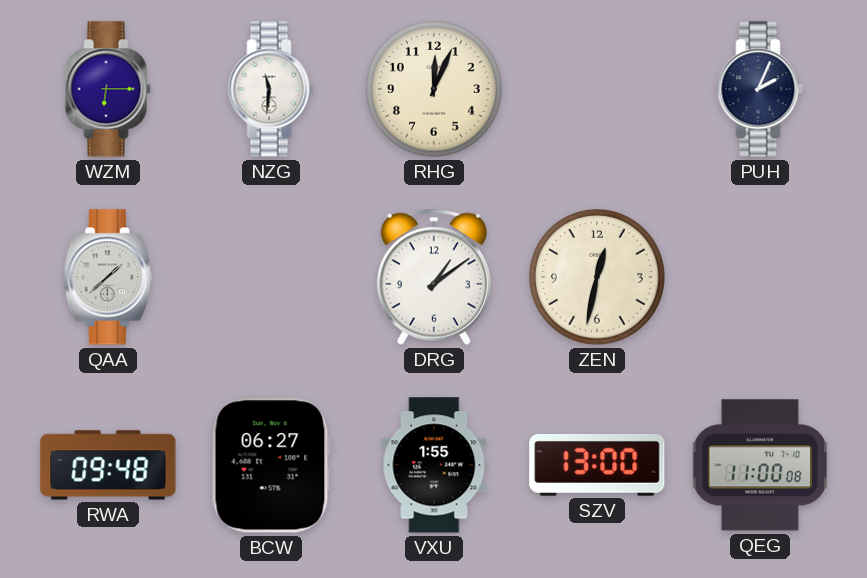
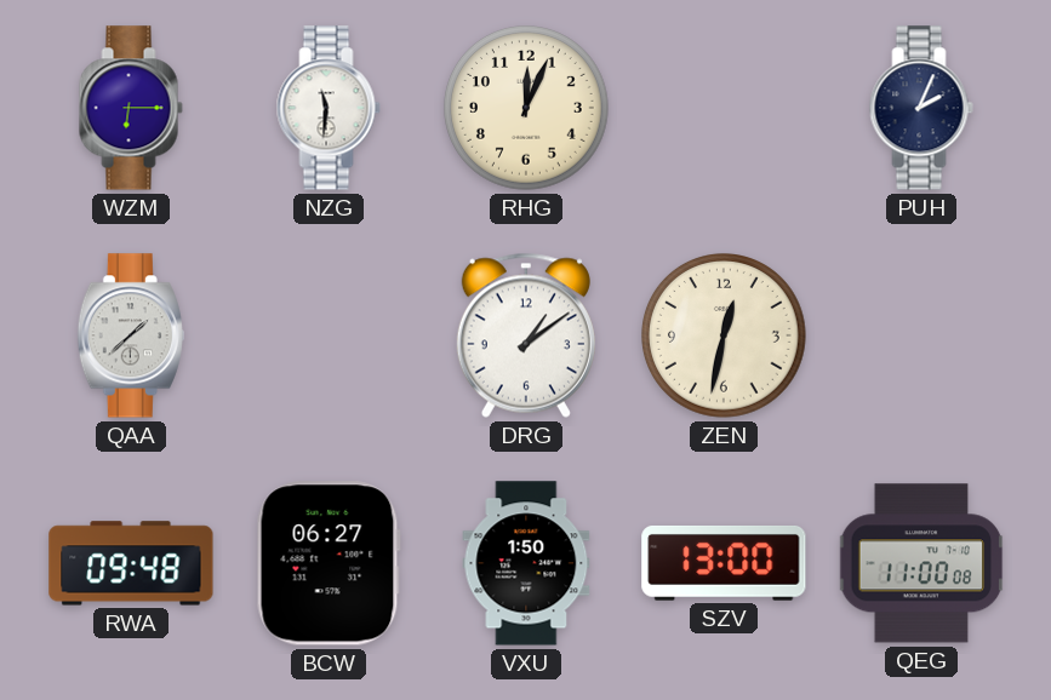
VXU: 1:55 -> 1:50 (526, 563)
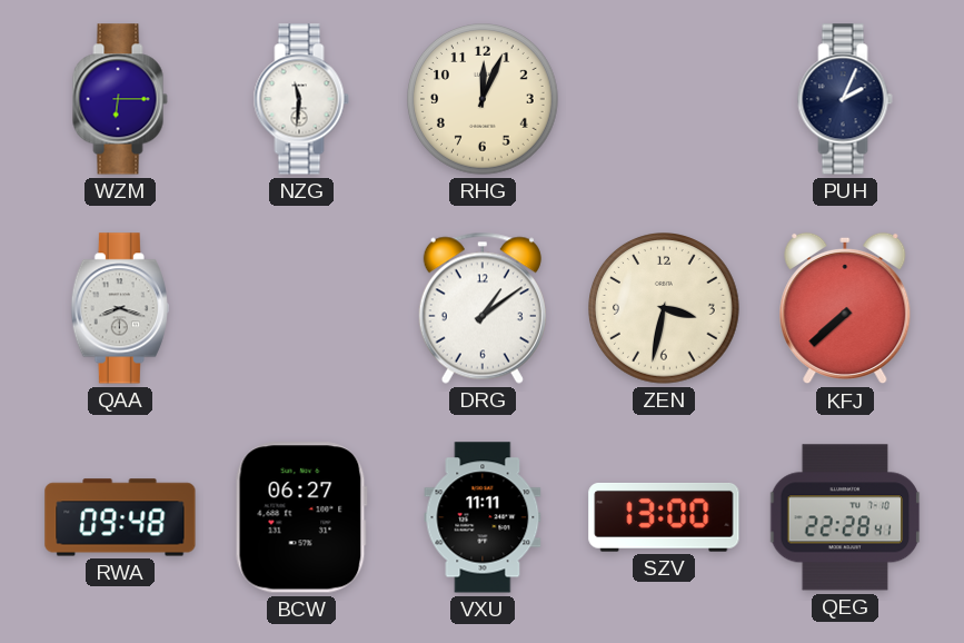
QAA: 1:38 -> 8:18 (120, 308)
ZEN: 12:32 -> 3:32 (665, 309)
KFJ: none -> 7:38 (845, 308)
VXU: 1:50 -> 11:11 (483, 517)
QEG: 11:00 -> 22:28 (845, 517)
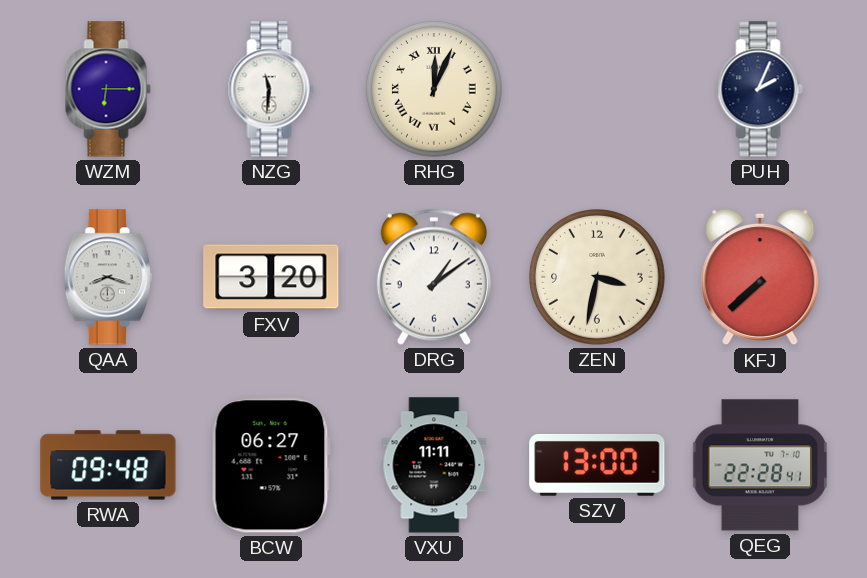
RHG numerals: Arabic -> Roman (435, 90)
FXV: none -> 3:20 (271, 277)
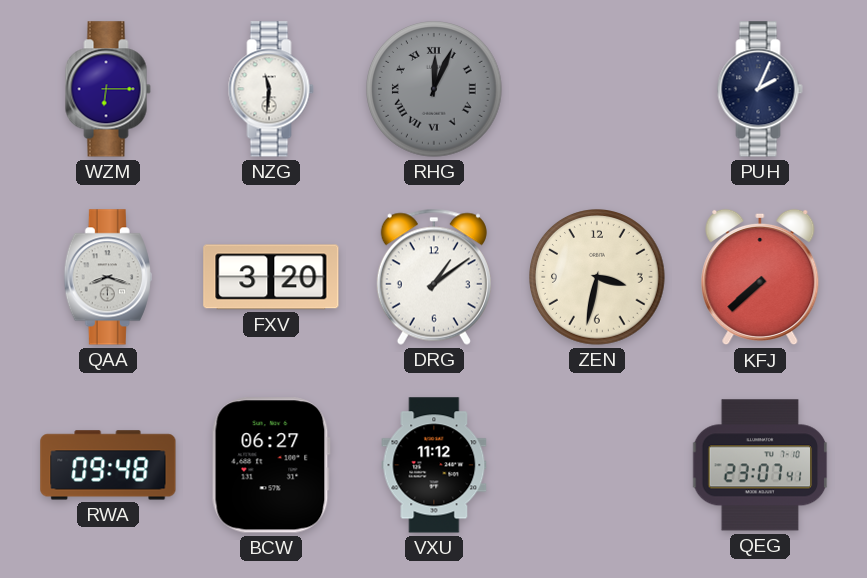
RHG dial: cream -> grey (435, 90)
VXU: 11:11 -> 11:12 (434, 465)
SZV: 13:00 -> none (597, 465)
QEG: 22:28 -> 23:07 (760, 465)
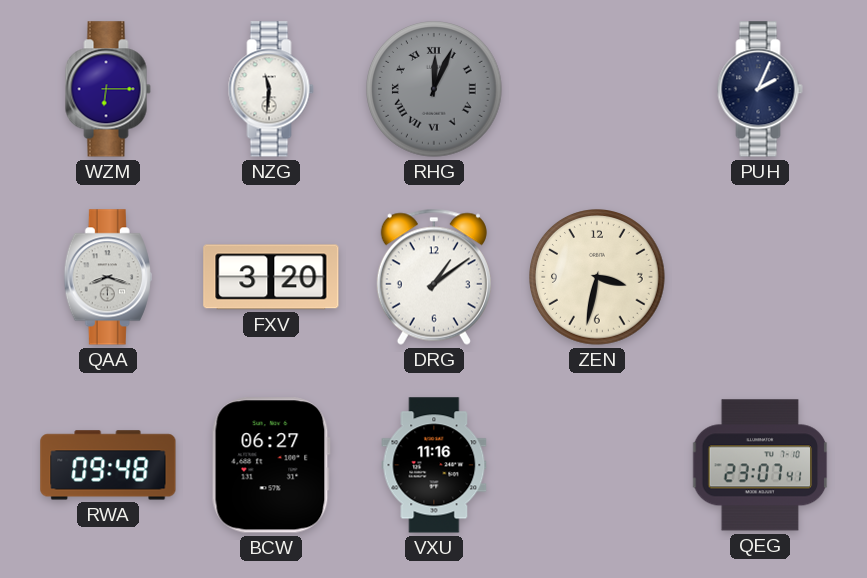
KFJ: 7:38 -> none (760, 277)
VXU: 11:12 -> 11:16 (434, 465)
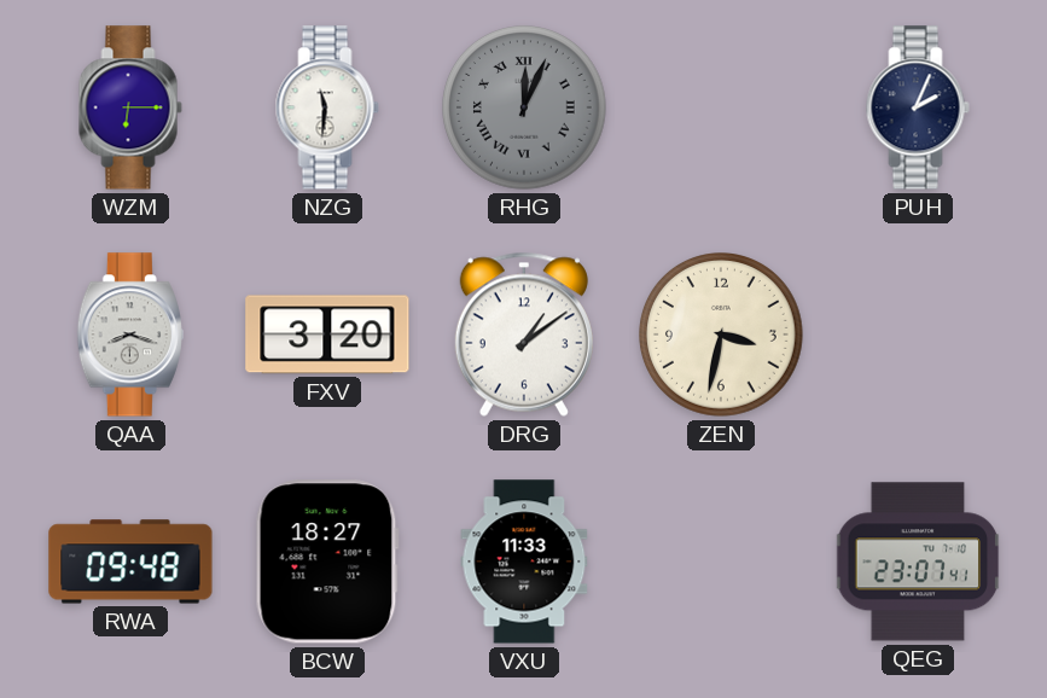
BCW: 06:27 -> 18:27 (327, 562)
VXU: 11:16 -> 11:33 (524, 562)
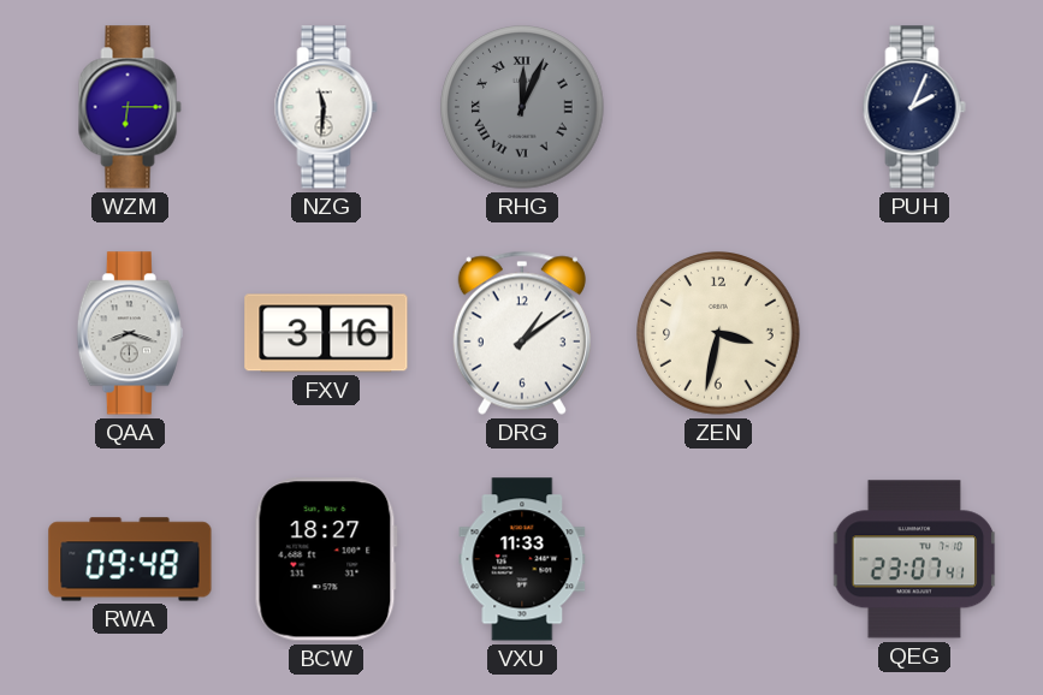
FXV: 3:20 -> 3:16 (326, 333)
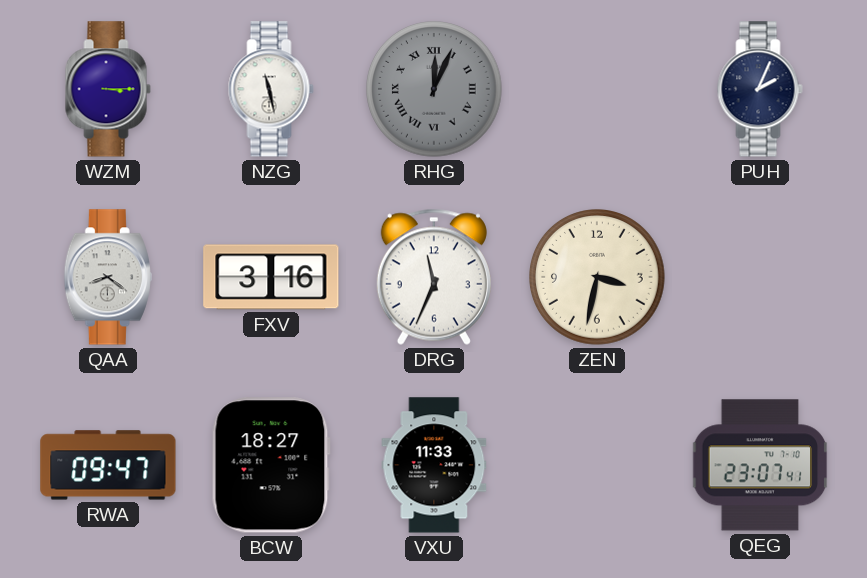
WZM: 6:15 -> 3:15 (108, 89)
NZG: 11:31 -> 11:28 (271, 89)
QAA: 8:18 -> 8:21 (108, 277)
DRG: 1:09 -> 11:34 (434, 277)
RWA: 09:48 -> 09:47 (108, 465)
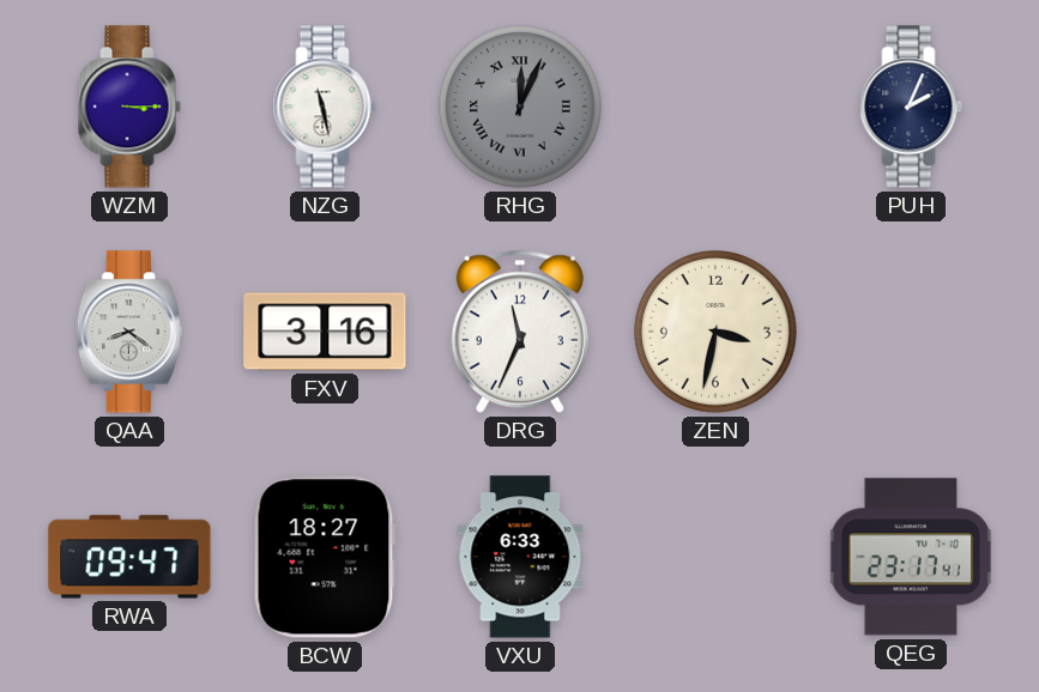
VXU: 11:33 -> 6:33 (520, 557)
QEG: 23:07 -> 23:17 (911, 557)
